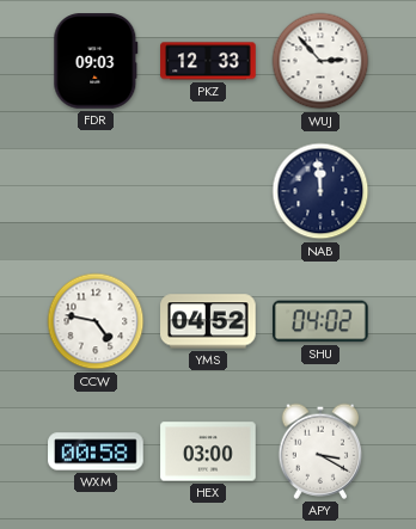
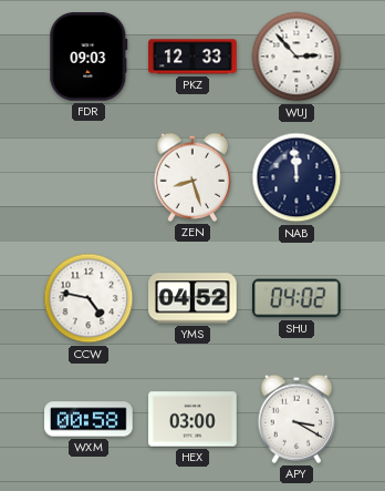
ZEN: none -> 8:27 (192, 177)
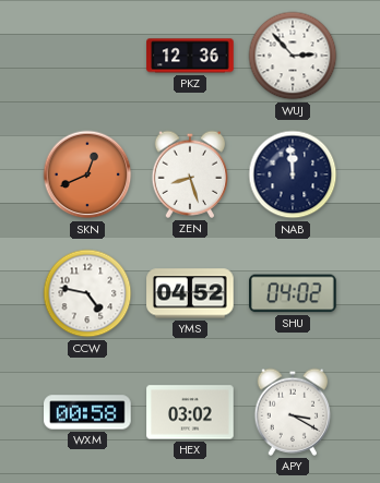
FDR: 09:03 -> none (89, 57)
PKZ: 12:33 -> 12:36 (190, 56)
SKN: none -> 12:41 (87, 174)
HEX: 03:00 -> 03:02 (190, 412)
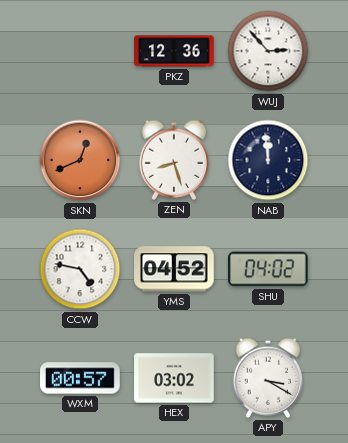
WXM: 00:58 -> 00:57 (80, 378)
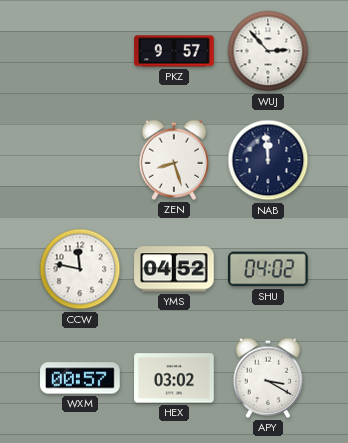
PKZ: 12:36 -> 9:57 (174, 51)
SKN: 12:41 -> none (80, 160)
CCW: 4:47 -> 11:47 (80, 269)
